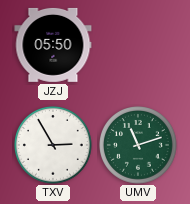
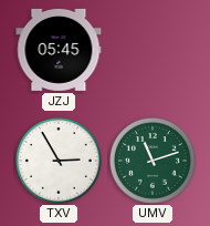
JZJ: 05:50 -> 05:45 (59, 50)
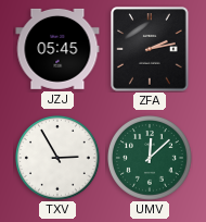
ZFA: none -> 2:13 (150, 49)
UMV: 11:12 -> 12:08 (151, 159)
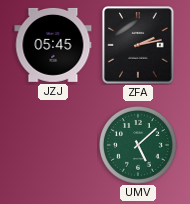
TXV: 2:55 -> none (59, 159)
UMV: 12:08 -> 5:08 (139, 146)
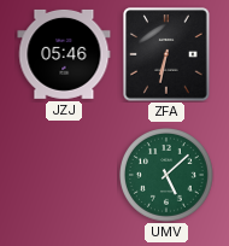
JZJ: 05:45 -> 05:46 (64, 54)
ZFA: 2:13 -> 6:32 (166, 54)
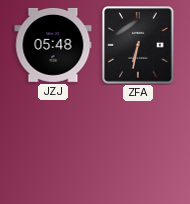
JZJ: 05:46 -> 05:48 (53, 45)
UMV: 5:08 -> none (168, 176)
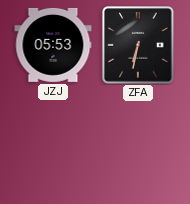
JZJ: 05:48 -> 05:53 (53, 45)
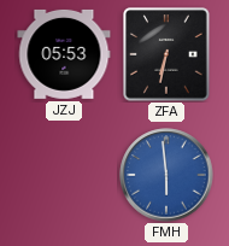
FMH: none -> 5:59 (166, 175)
